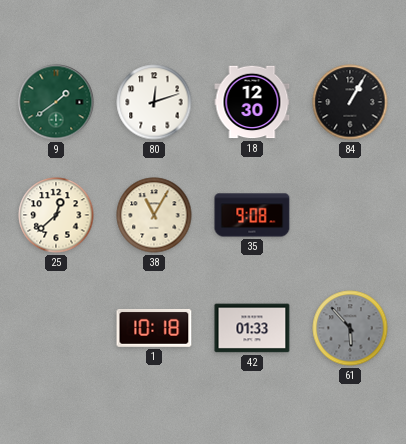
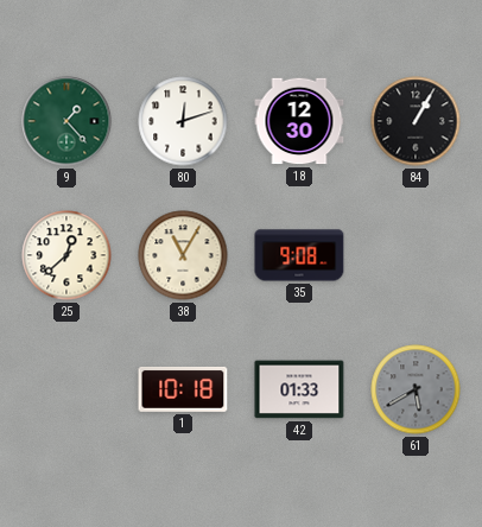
9: 1:39 -> 1:23 (66, 121)
61: 5:53 -> 5:40 (416, 389)
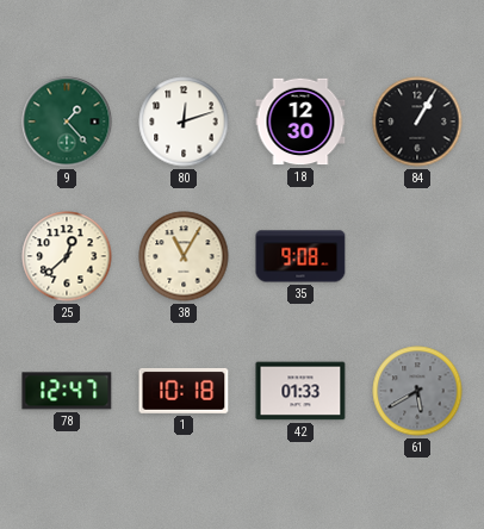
78: none -> 12:47 (67, 391)
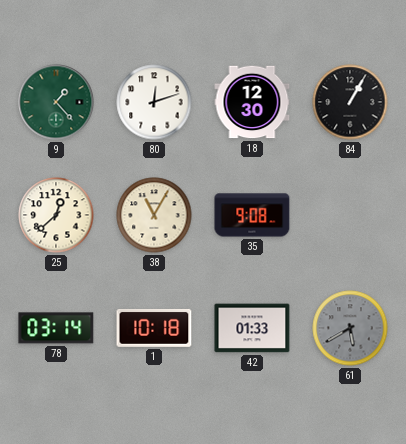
78: 12:47 -> 03:14 (56, 328)
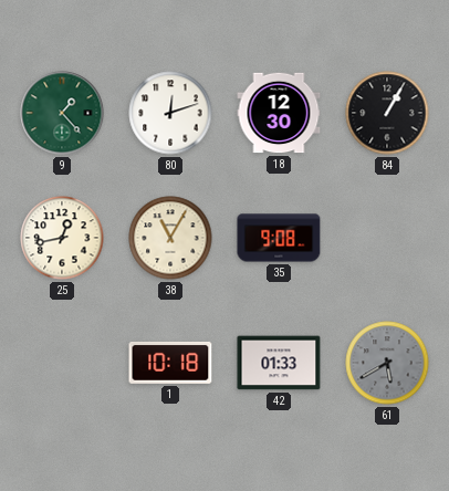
25: 12:38 -> 12:43 (62, 238)
78: 03:14 -> none (56, 328)
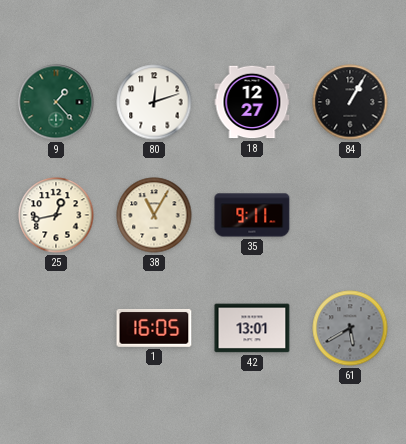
18: 12:30 -> 12:27 (252, 102)
35: 9:08 -> 9:11 (252, 215)
1: 10:18 -> 16:05 (154, 328)
42: 01:33 -> 13:01 (252, 328)
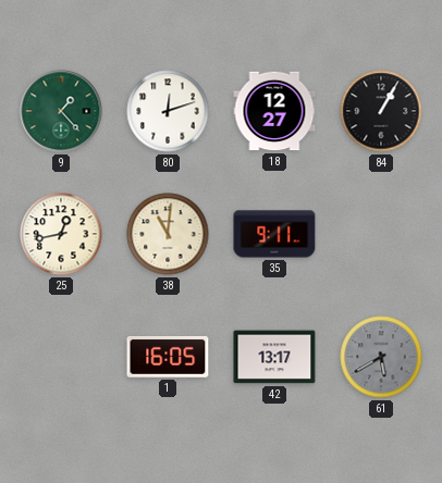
38: 11:05 -> 11:01 (168, 234)
42: 13:01 -> 13:17 (274, 357)
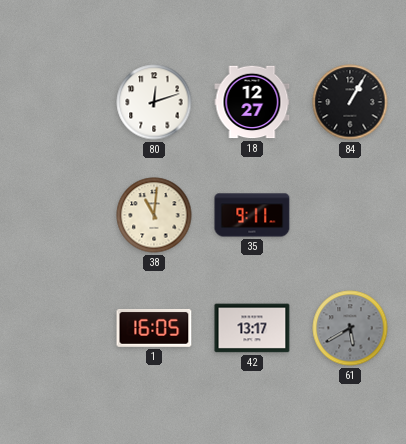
9: 1:23 -> none (61, 111)
25: 12:43 -> none (61, 234)
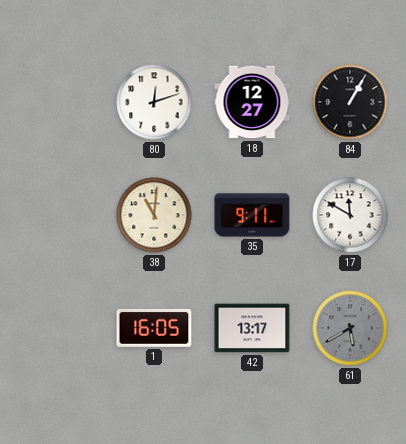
17: none -> 11:50 (350, 215)
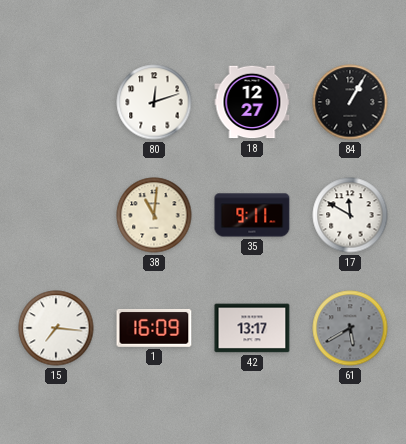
15: none -> 7:16 (56, 328)
1: 16:05 -> 16:09 (154, 328)
